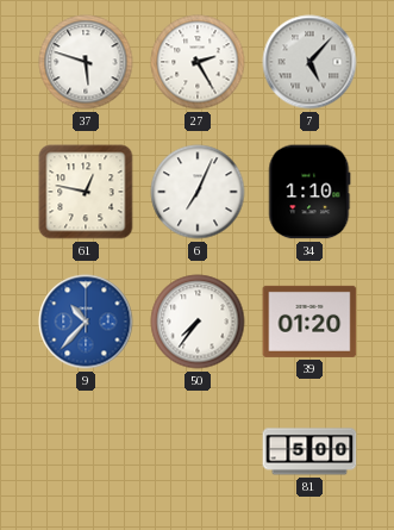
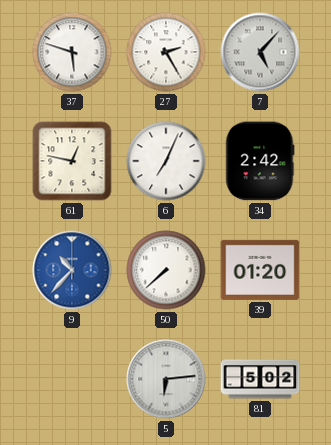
34: 1:10 -> 2:42 (260, 161)
50: 7:36 -> 7:38 (166, 270)
5: none -> 6:14 (166, 379)
81: 5:00 -> 5:02 (260, 379)
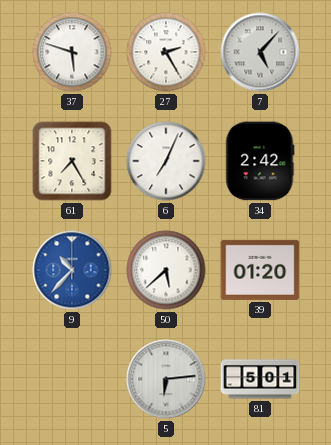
61: 12:47 -> 7:25 (72, 161)
50: 7:38 -> 5:38 (166, 270)
81: 5:02 -> 5:01 (260, 379)
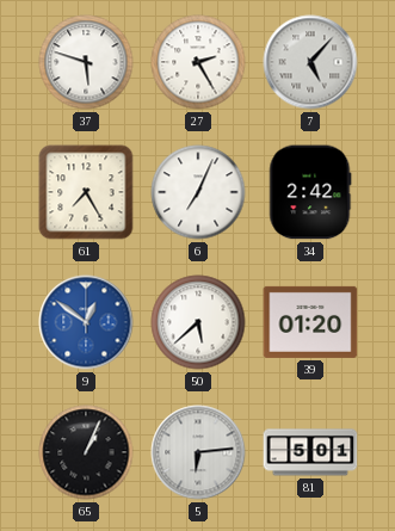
9: 10:37 -> 12:51 (86, 322)
65: none -> 1:04 (86, 452)
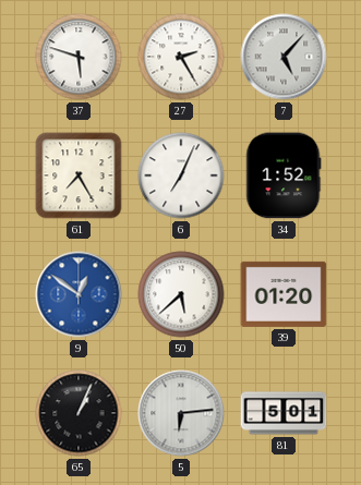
34: 2:42 -> 1:52 (284, 175)
